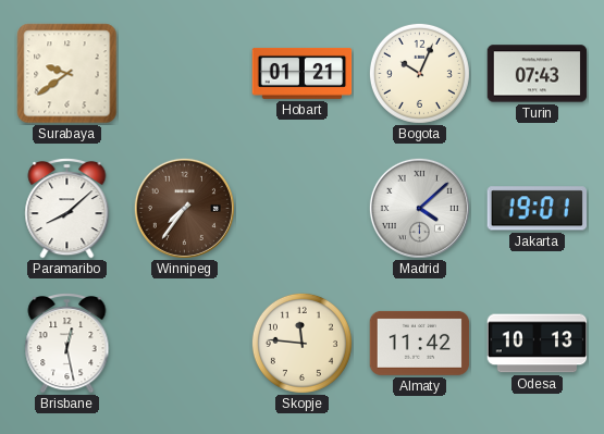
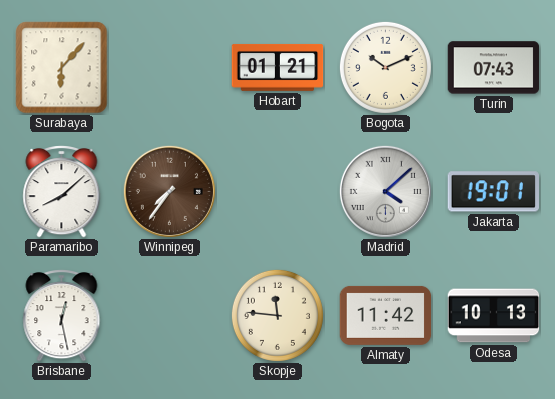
Surabaya: 9:39 -> 6:07 (62, 68)
Bogota: 10:04 -> 10:11 (385, 67)
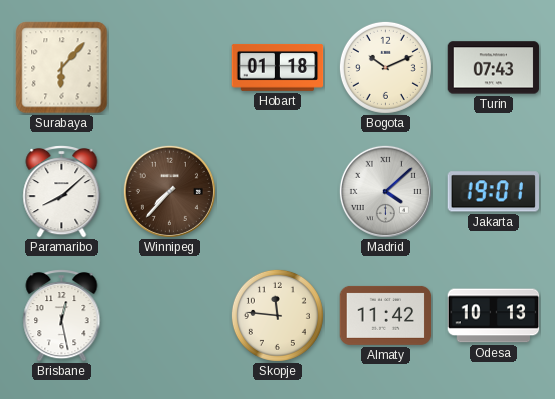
Hobart: 01:21 -> 01:18 (278, 67)
Winnipeg: 7:36 -> 7:37 (169, 191)
